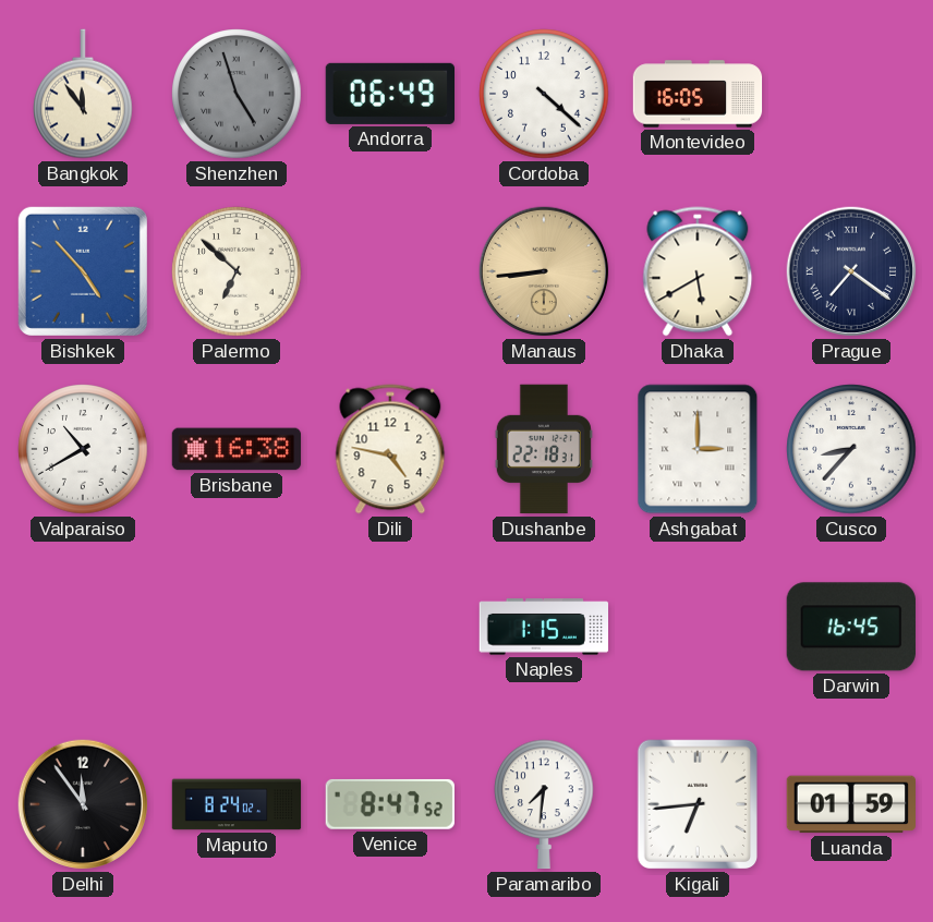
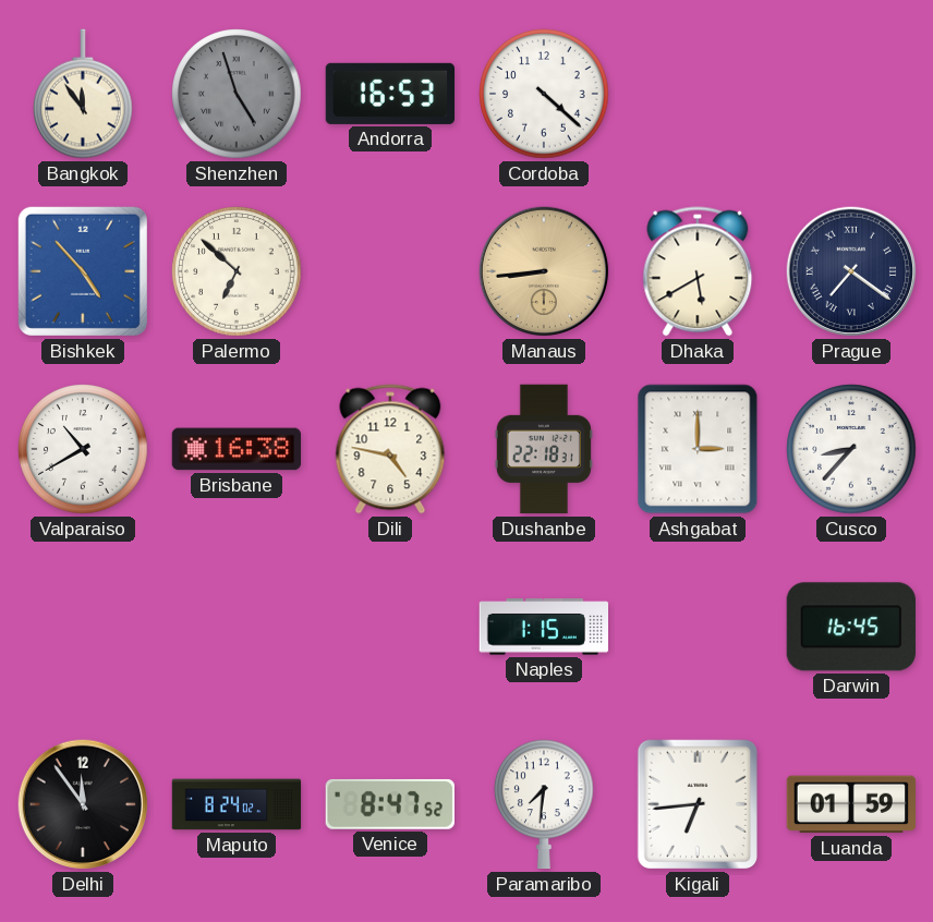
Andorra: 06:49 -> 16:53 (389, 94)
Montevideo: 16:05 -> none (698, 94)
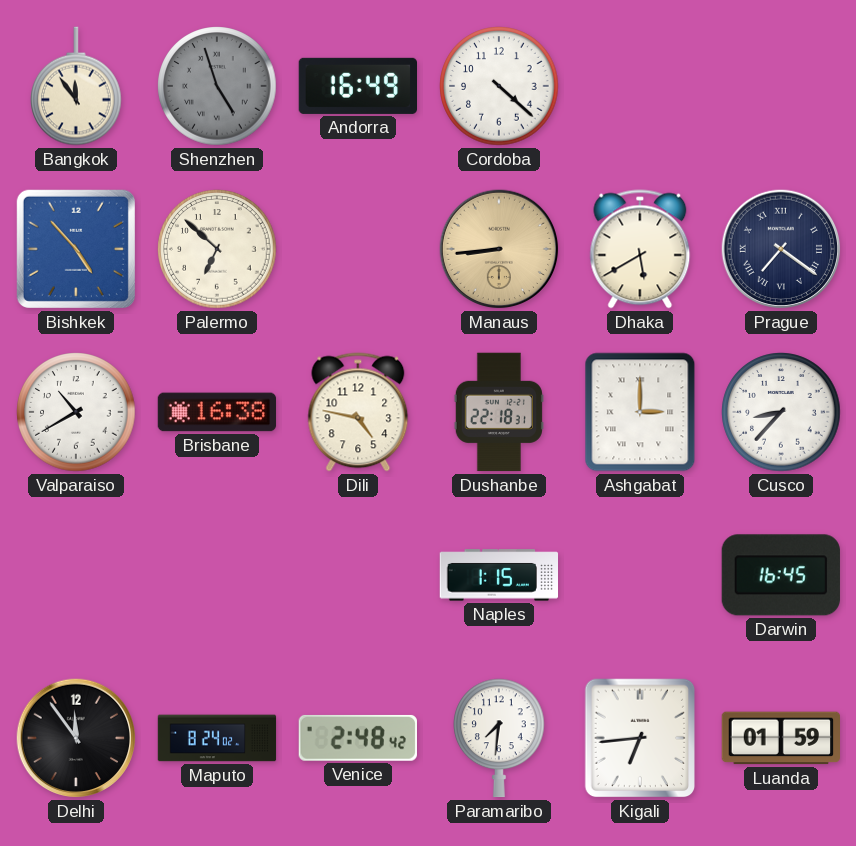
Andorra: 16:53 -> 16:49 (357, 86)
Venice: 8:47 -> 2:48 (358, 738)
